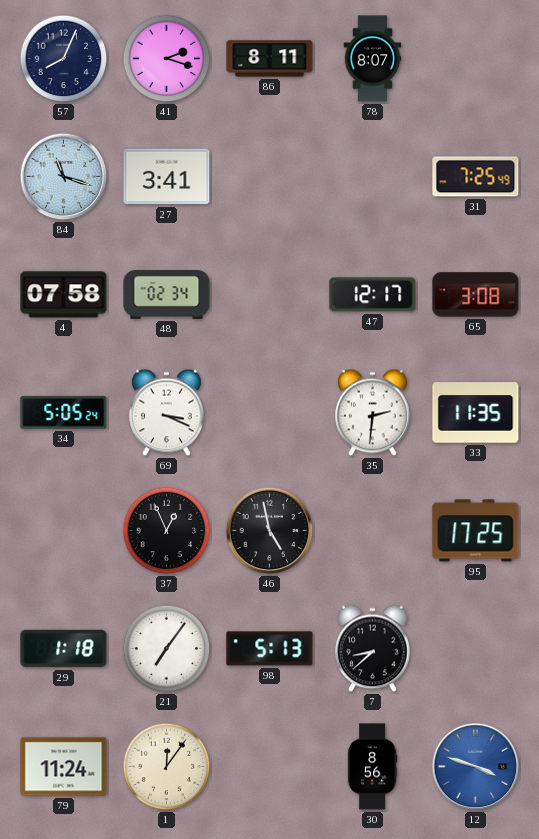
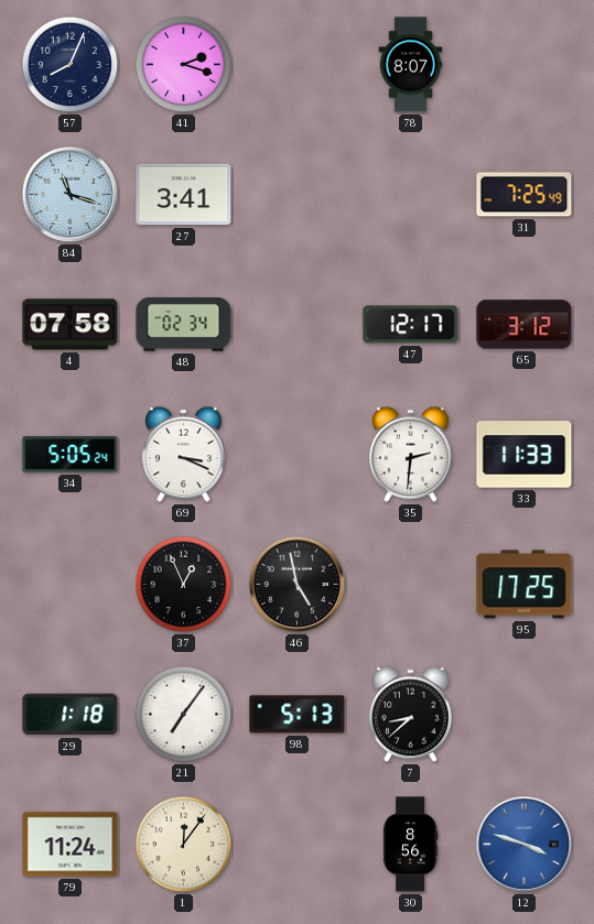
86: 8:11 -> none (270, 59)
65: 3:08 -> 3:12 (525, 325)
33: 11:35 -> 11:33 (525, 455)
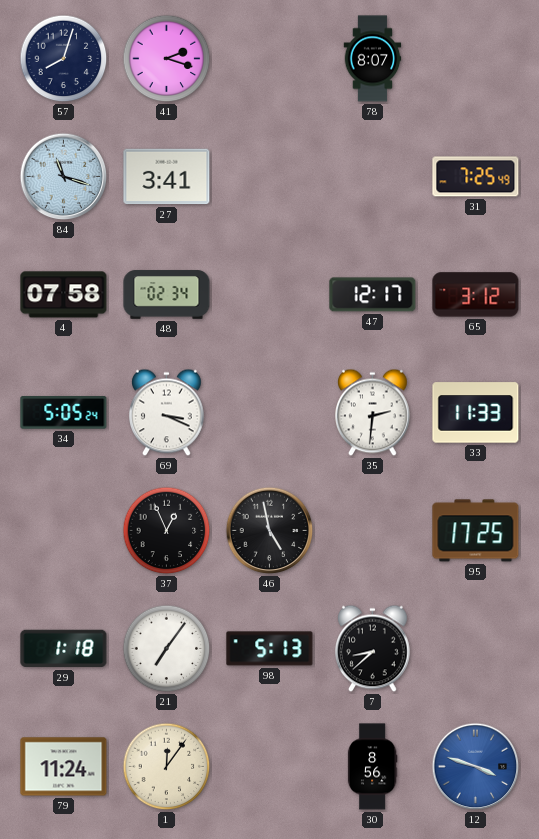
57: 8:04 -> 8:03 (64, 59)
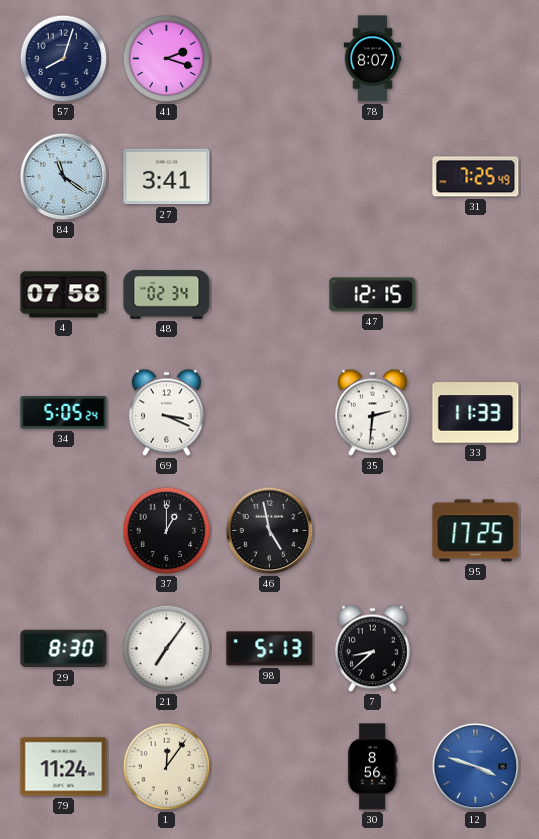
84: 11:18 -> 11:21 (64, 177)
47: 12:17 -> 12:15 (373, 295)
65: 3:12 -> none (476, 295)
37: 12:56 -> 1:00 (167, 531)
29: 1:18 -> 8:30 (64, 649)
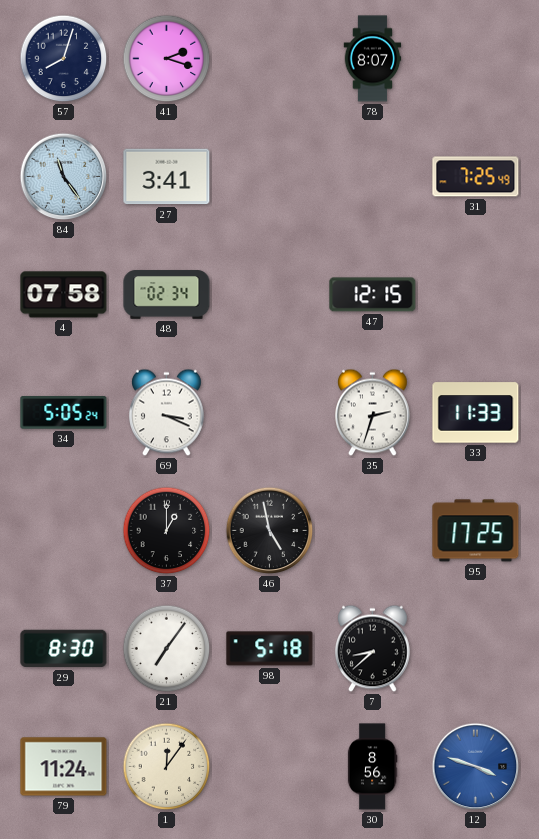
84: 11:21 -> 11:24 (64, 177)
35: 2:31 -> 2:33 (373, 413)
98: 5:13 -> 5:18 (270, 649)
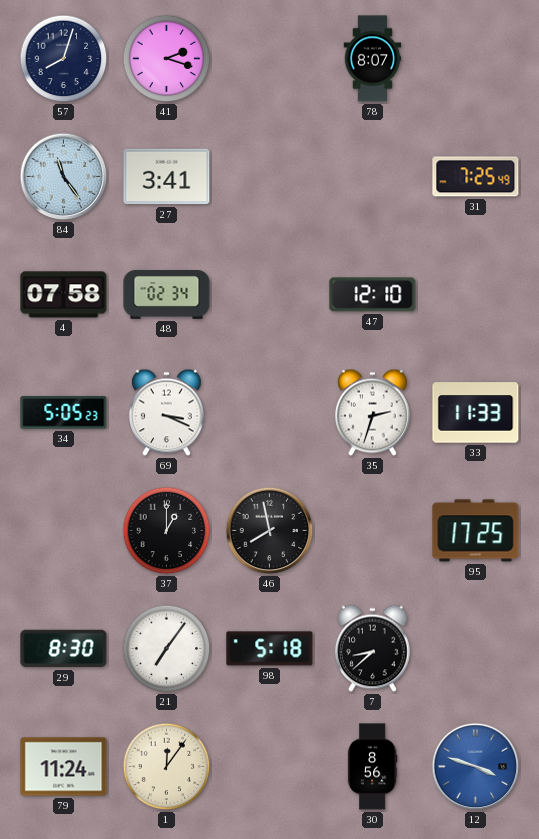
47: 12:15 -> 12:10 (373, 295)
34: 5:05:24 -> 5:05:23 (64, 413)
46: 4:58 -> 7:58 (270, 531)
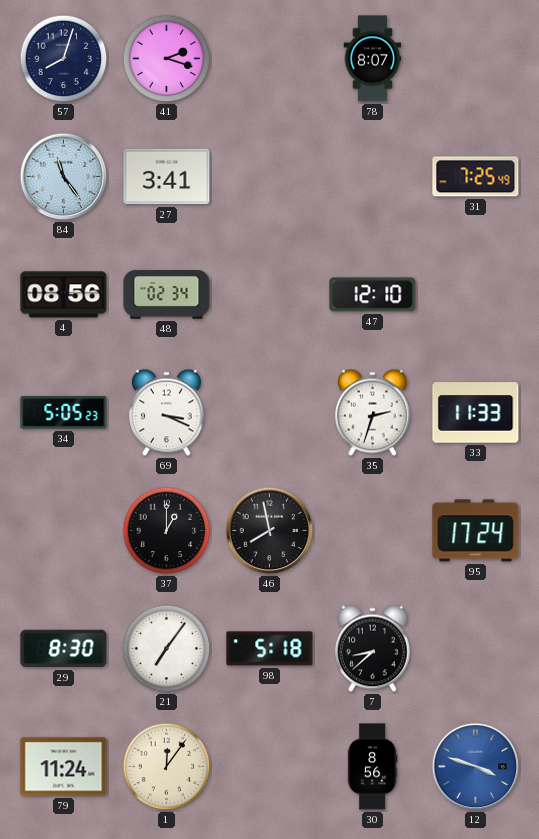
4: 07:58 -> 08:56 (64, 295)
95: 17:25 -> 17:24 (476, 531)
